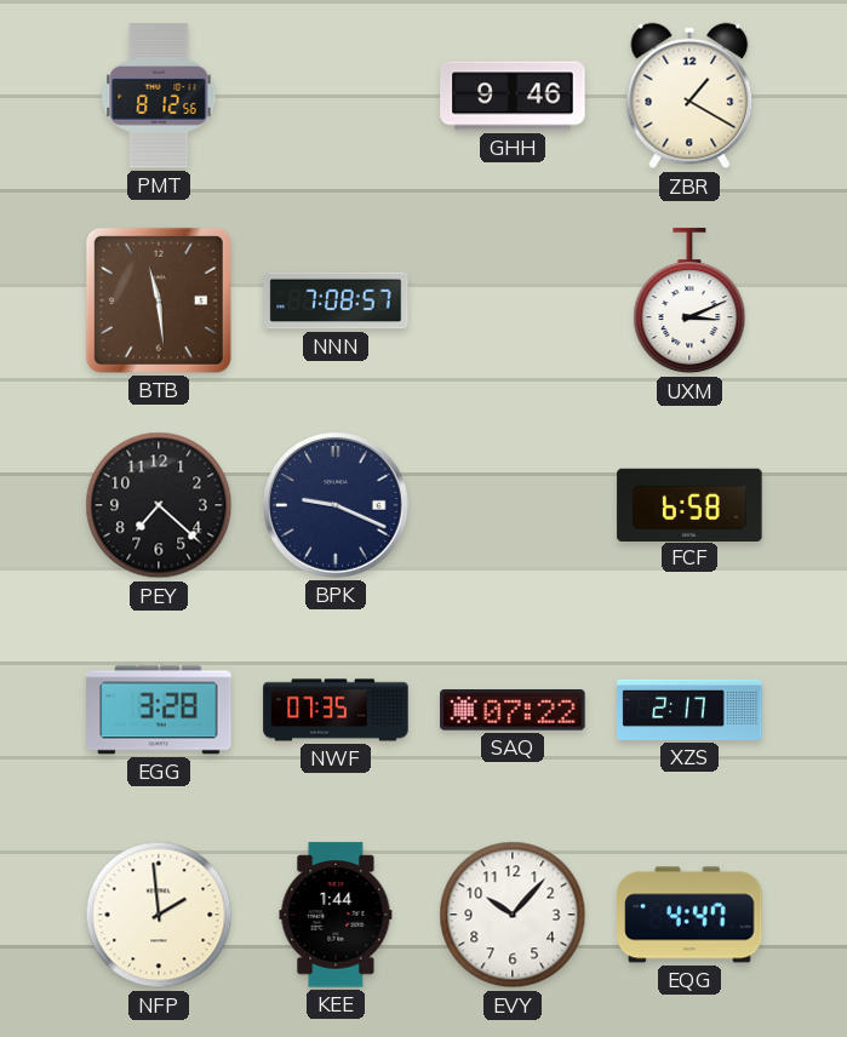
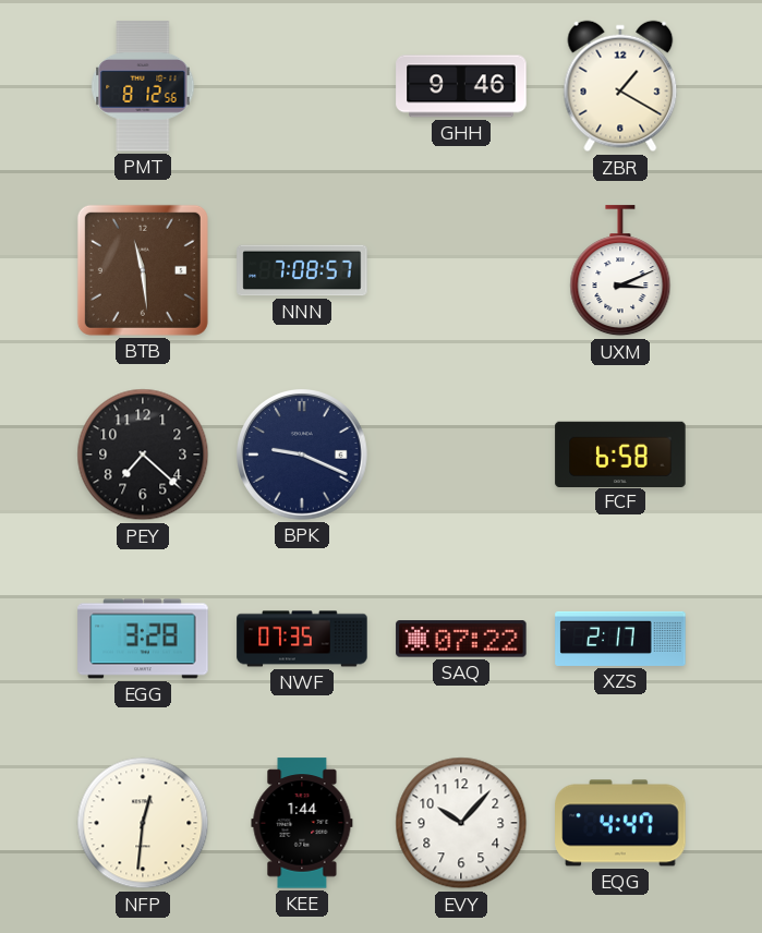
NFP: 1:59 -> 12:31 (143, 823)
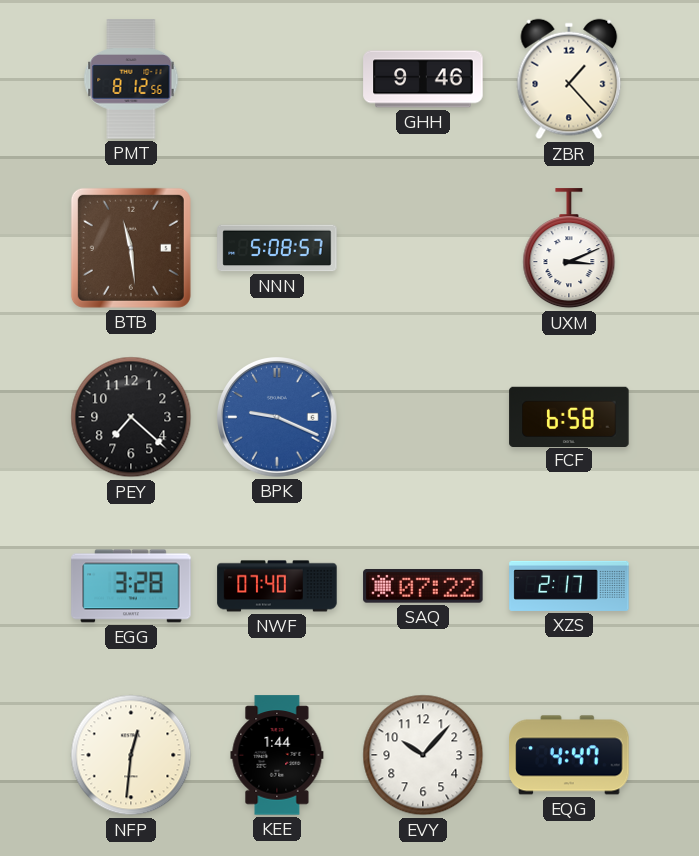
ZBR: 1:20 -> 1:23 (569, 79)
NNN: 7:08 -> 5:08 (277, 248)
BPK dial: navy -> blue (278, 418)
NWF: 07:35 -> 07:40 (277, 586)
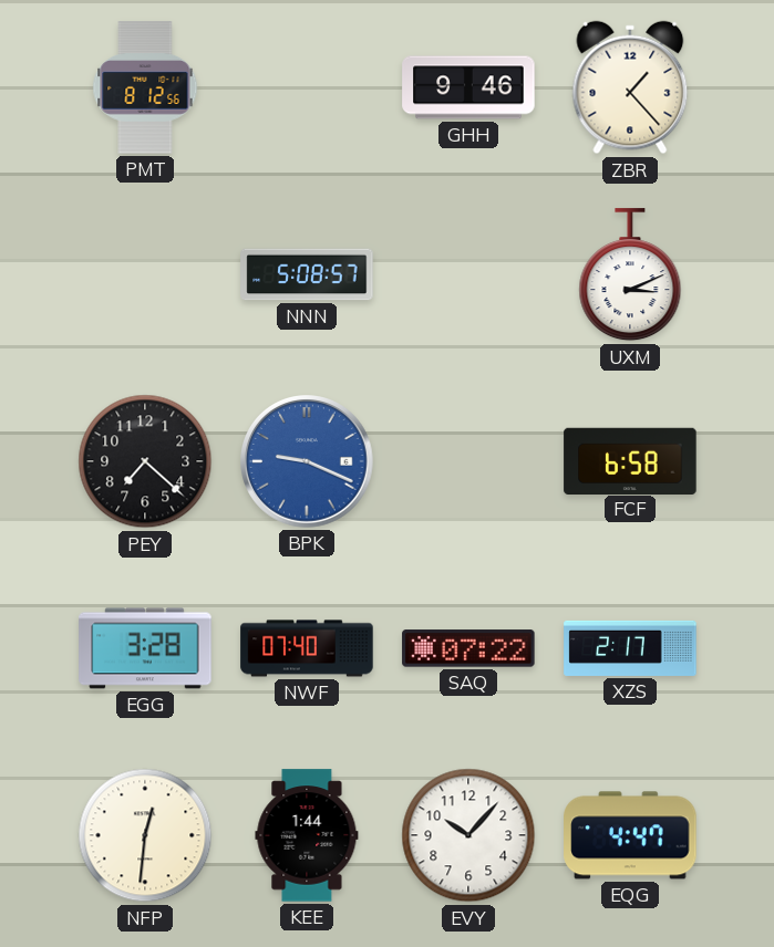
BTB: 11:29 -> none (131, 248)
